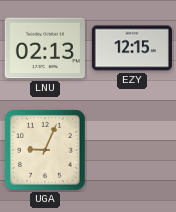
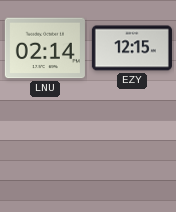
LNU: 02:13 -> 02:14 (45, 48)
UGA: 9:04 -> none (45, 150)
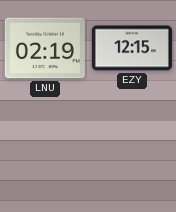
LNU: 02:14 -> 02:19 (45, 48)
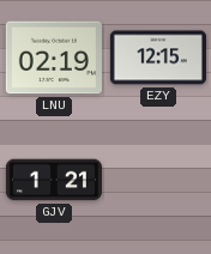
GJV: none -> 1:21 (54, 180)
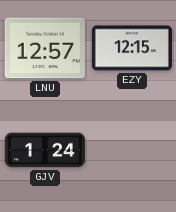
LNU: 02:19 -> 12:57 (45, 48)
GJV: 1:21 -> 1:24 (45, 150)
